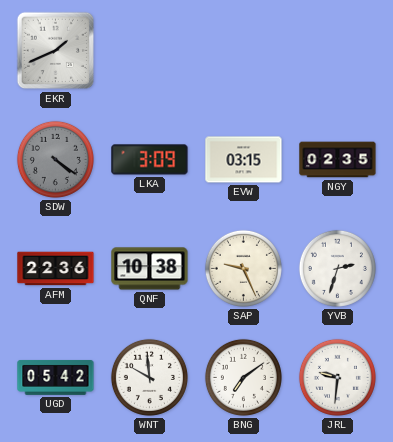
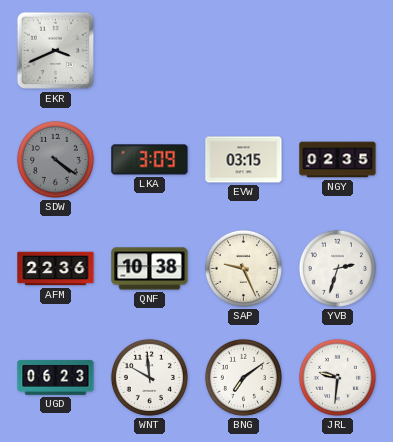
EKR: 1:41 -> 3:41 (56, 51)
UGD: 05:42 -> 06:23 (56, 377)
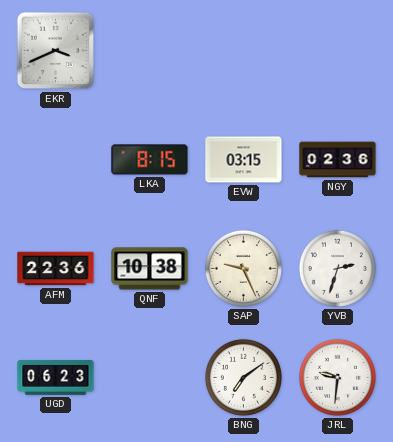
SDW: 4:21 -> none (55, 159)
LKA: 3:09 -> 8:15 (150, 160)
NGY: 02:35 -> 02:36 (338, 160)
WNT: 9:59 -> none (149, 377)
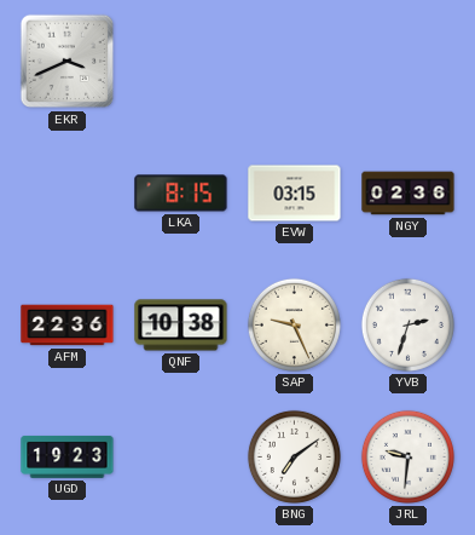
UGD: 06:23 -> 19:23 (68, 456)
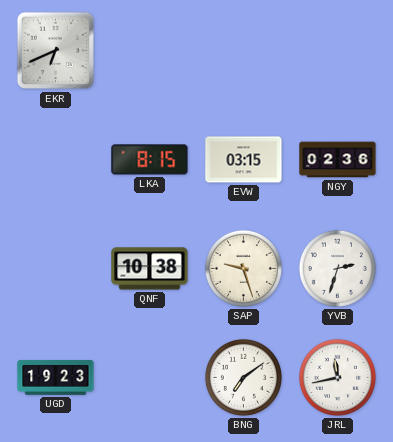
EKR: 3:41 -> 6:41 (56, 51)
AFM: 22:36 -> none (68, 326)
SAP: 9:26 -> 9:27 (243, 268)
JRL: 9:31 -> 11:43 (337, 377)
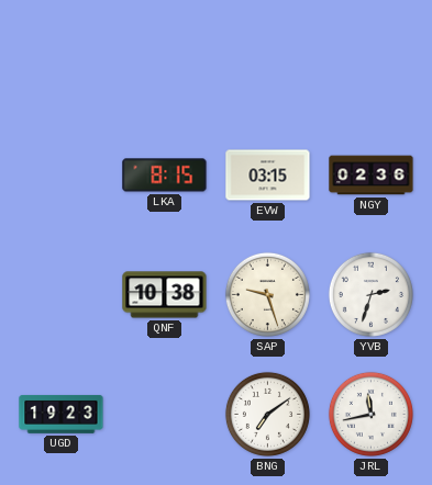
EKR: 6:41 -> none (56, 51)
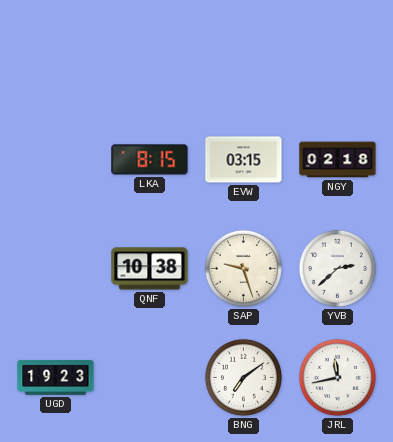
NGY: 02:36 -> 02:18 (338, 160)
YVB: 2:33 -> 2:38 (337, 268)
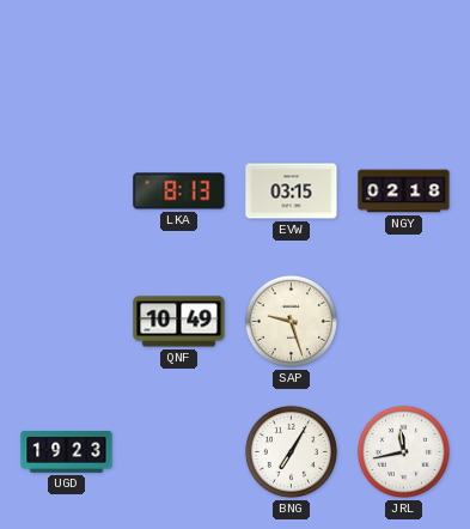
LKA: 8:15 -> 8:13 (179, 191)
QNF: 10:38 -> 10:49 (179, 322)
YVB: 2:38 -> none (337, 268)
BNG: 7:09 -> 7:05 (291, 451)
